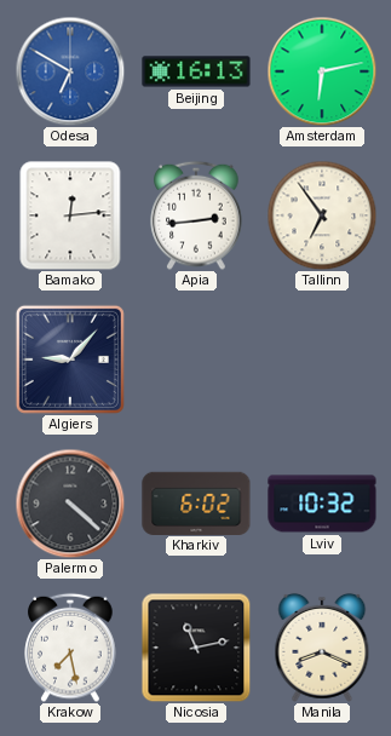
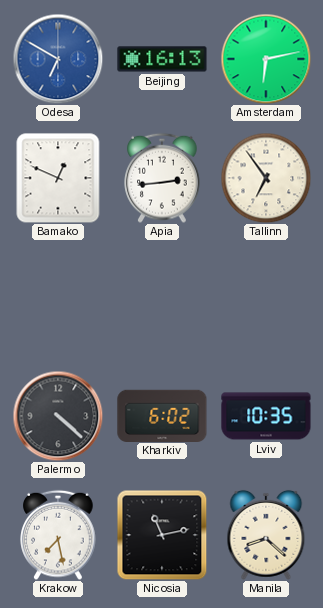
Bamako: 12:14 -> 12:49 (58, 178)
Algiers: 9:07 -> none (70, 360)
Lviv: 10:32 -> 10:35 (266, 416)
Manila: 8:19 -> 8:22 (266, 535)
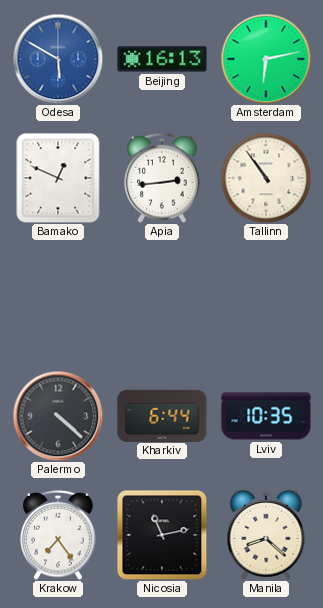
Odesa: 6:50 -> 5:50 (58, 59)
Tallinn: 6:54 -> 10:54 (266, 178)
Kharkiv: 6:02 -> 6:44 (162, 415)
Krakow: 7:28 -> 7:24 (58, 535)
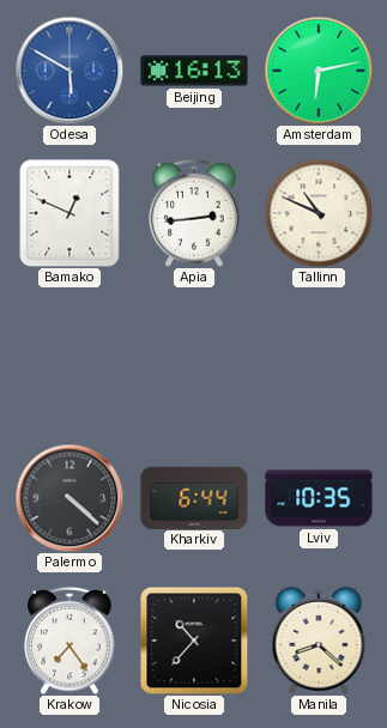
Tallinn: 10:54 -> 10:49 (319, 213)
Nicosia: 11:13 -> 10:37 (194, 641)
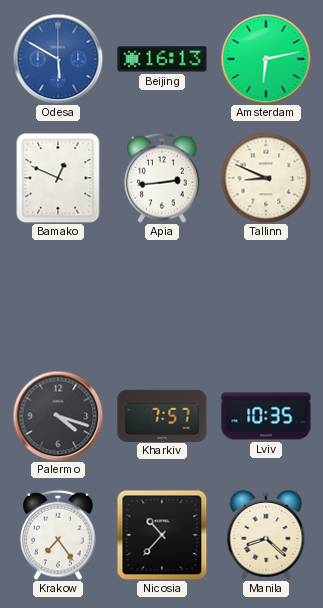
Tallinn: 10:49 -> 8:49 (266, 178)
Palermo: 4:22 -> 4:18 (58, 416)
Kharkiv: 6:44 -> 7:57 (162, 415)
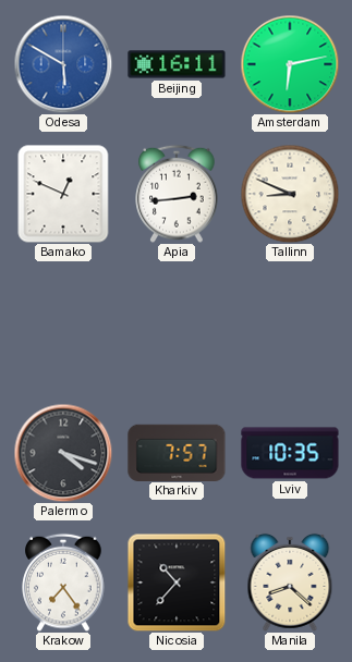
Beijing: 16:13 -> 16:11 (177, 64)
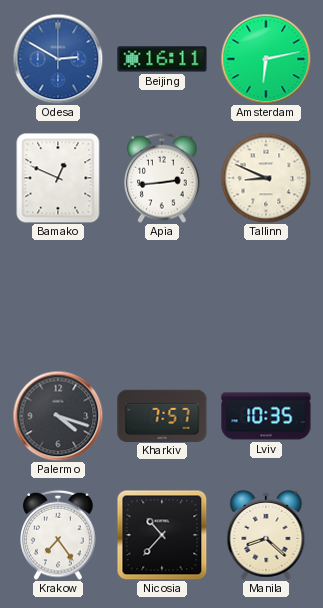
Odesa: 5:50 -> 2:50 (58, 59)
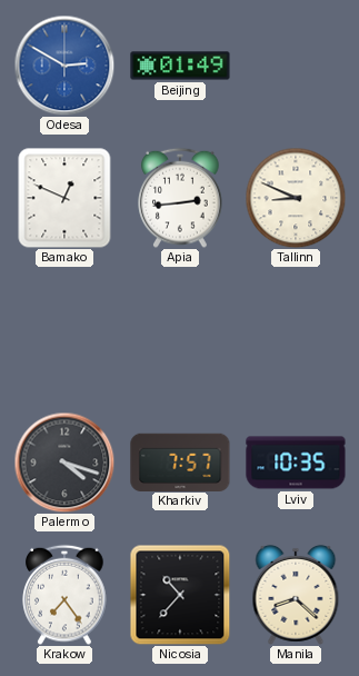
Beijing: 16:11 -> 01:49 (180, 66)
Amsterdam: 6:13 -> none (266, 59)
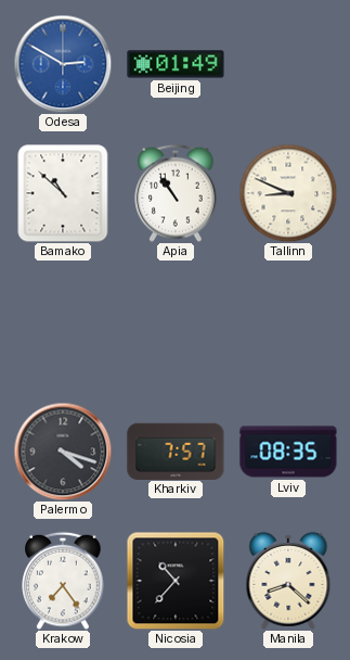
Bamako: 12:49 -> 10:52 (63, 193)
Apia: 2:44 -> 10:54 (176, 193)
Lviv: 10:35 -> 08:35 (288, 452)
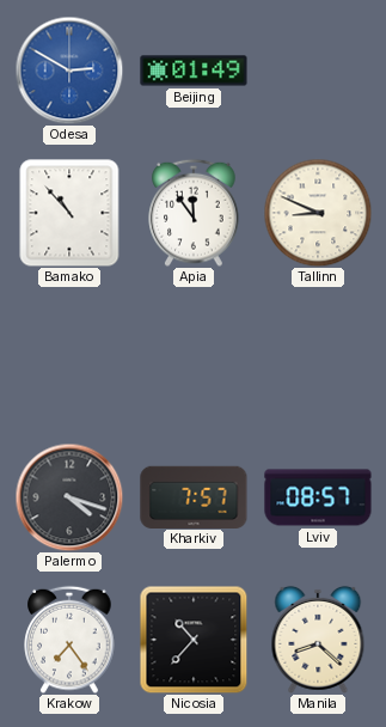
Bamako: 10:52 -> 10:53 (69, 213)
Apia: 10:54 -> 11:54 (194, 213)
Lviv: 08:35 -> 08:57 (318, 497)
